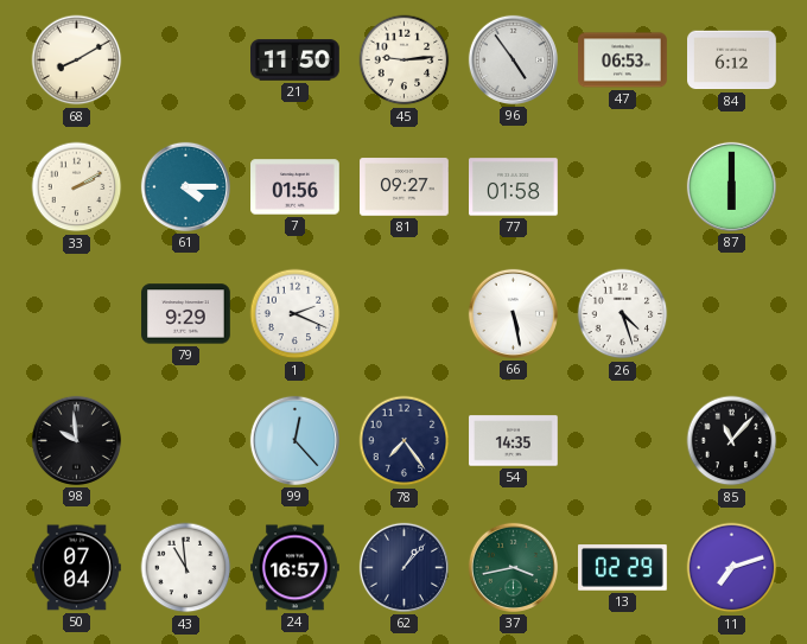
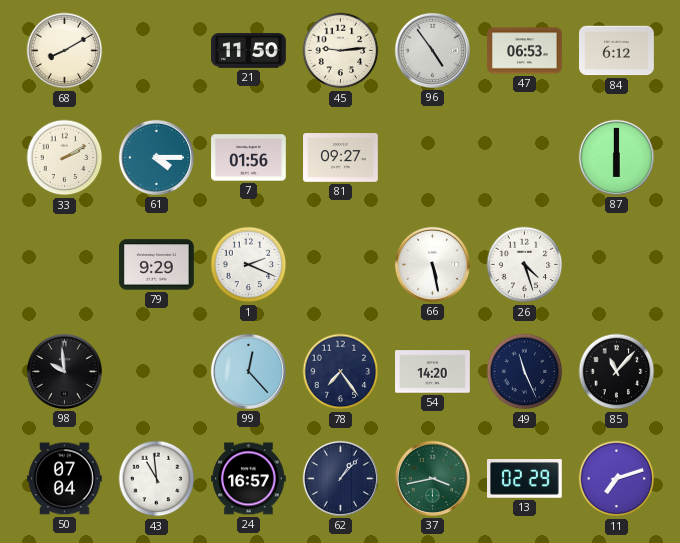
77: 01:58 -> none (514, 187)
54: 14:35 -> 14:20 (433, 372)
49: none -> 11:26 (525, 372)
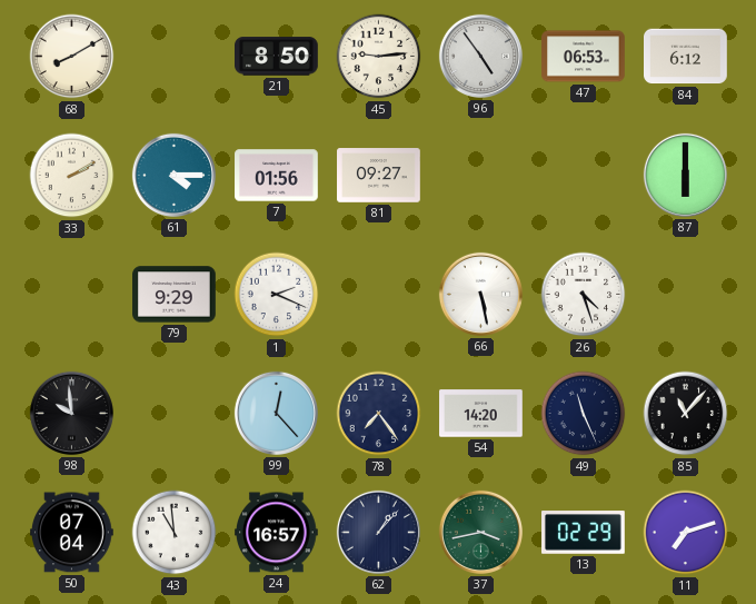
21: 11:50 -> 8:50 (277, 57)
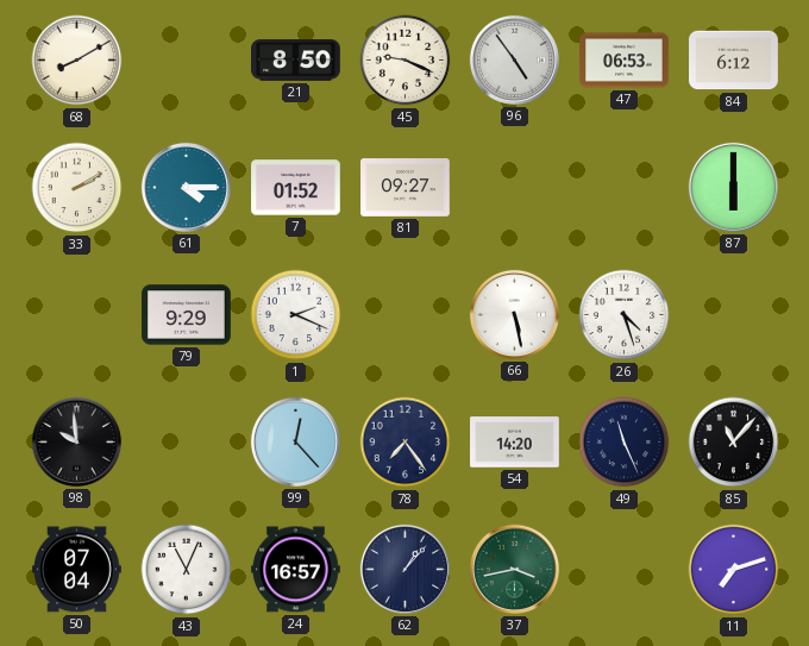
45: 9:14 -> 9:19 (406, 61)
7: 01:56 -> 01:52 (296, 188)
43: 10:59 -> 11:04 (187, 570)
13: 02:29 -> none (584, 533)
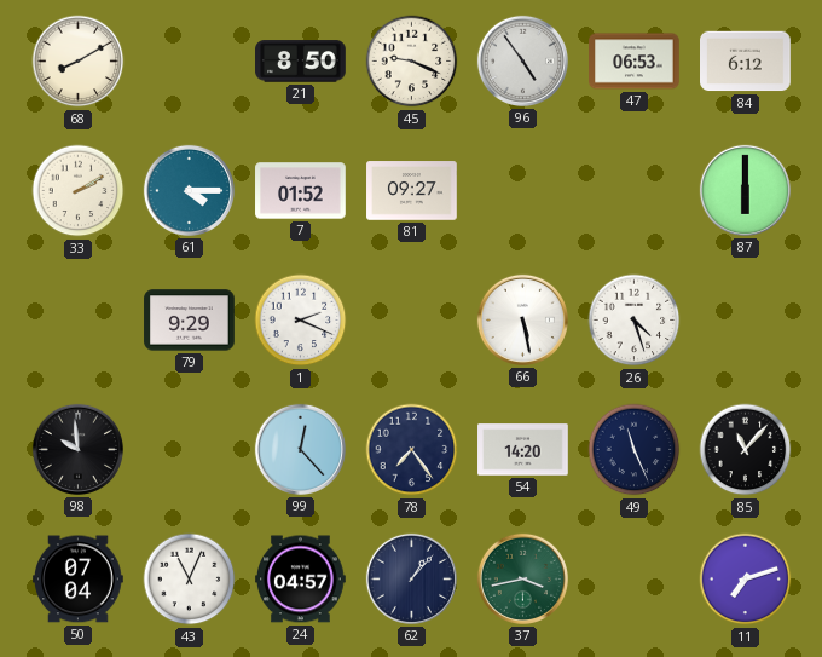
24: 16:57 -> 04:57 (301, 580)
